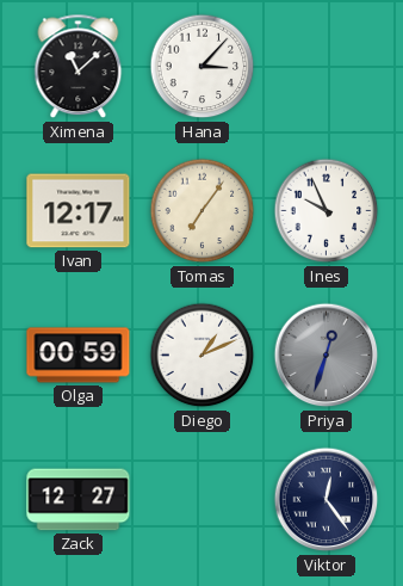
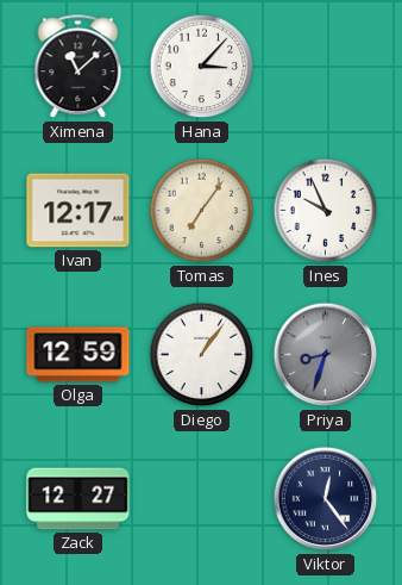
Olga: 00:59 -> 12:59 (78, 355)
Diego: 1:11 -> 1:06 (202, 355)
Priya: 12:33 -> 8:33 (326, 355)
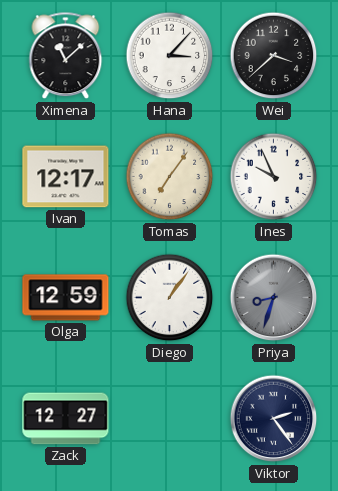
Wei: none -> 3:38 (274, 56)
Viktor: 12:24 -> 2:24 (274, 419)
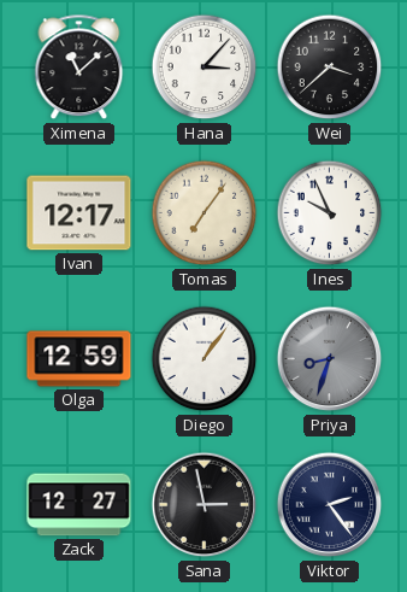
Sana: none -> 2:58 (205, 505)
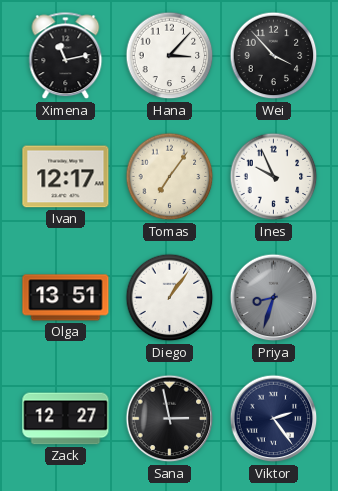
Ximena: 11:08 -> 11:13 (66, 56)
Wei: 3:38 -> 3:53 (274, 56)
Olga: 12:59 -> 13:51 (66, 298)
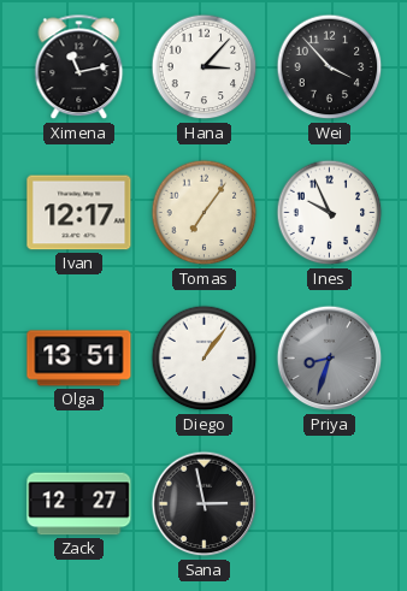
Viktor: 2:24 -> none (274, 419)
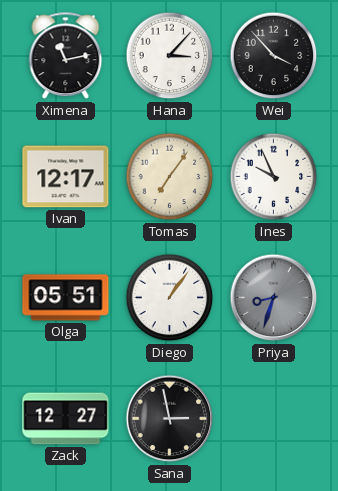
Olga: 13:51 -> 05:51 (66, 298)
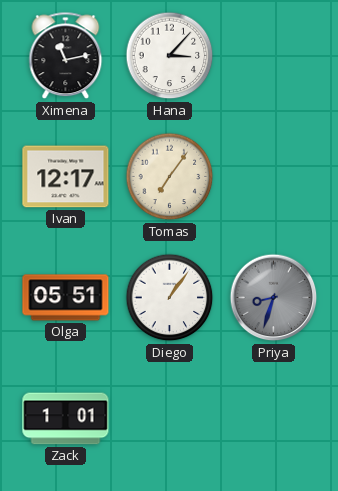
Wei: 3:53 -> none (274, 56)
Ines: 9:56 -> none (274, 177)
Zack: 12:27 -> 1:01 (66, 419)
Sana: 2:58 -> none (170, 419)
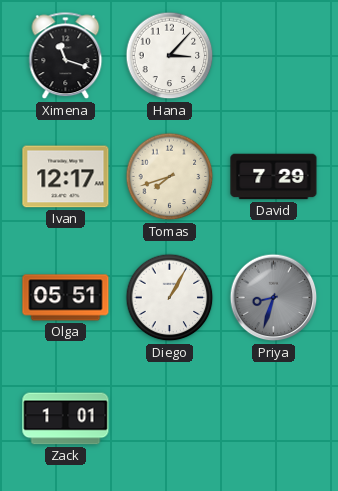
Ximena: 11:13 -> 11:18 (66, 56)
Tomas: 7:06 -> 7:42 (170, 177)
David: none -> 7:29 (274, 177)
Diego: 1:06 -> 1:05 (170, 298)
